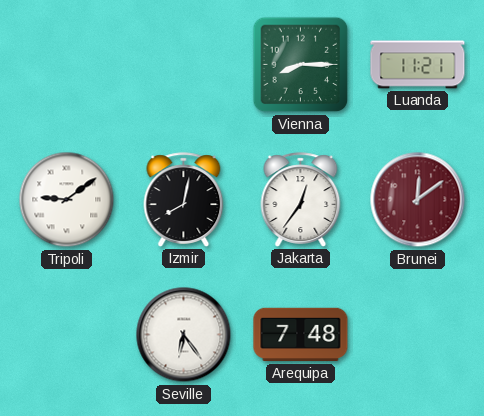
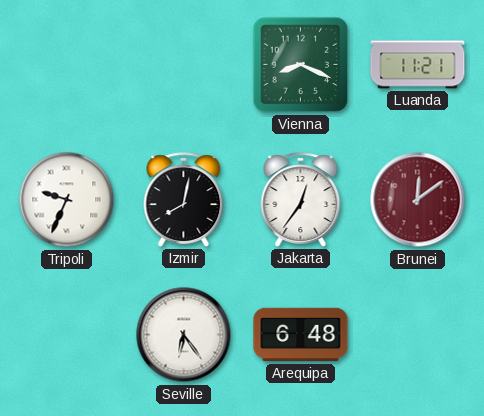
Vienna: 8:15 -> 8:19 (301, 65)
Tripoli: 9:09 -> 9:34 (67, 200)
Arequipa: 7:48 -> 6:48 (301, 335)
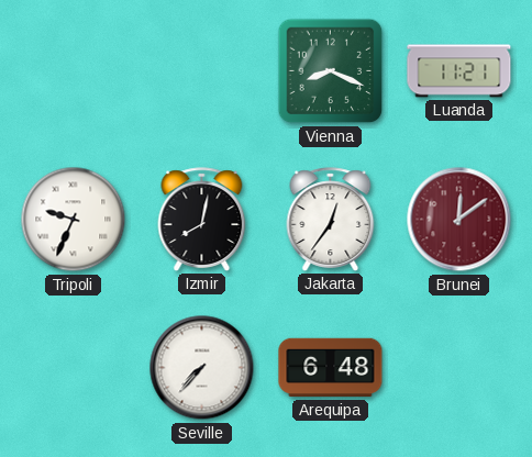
Seville: 6:24 -> 7:37 (202, 368)
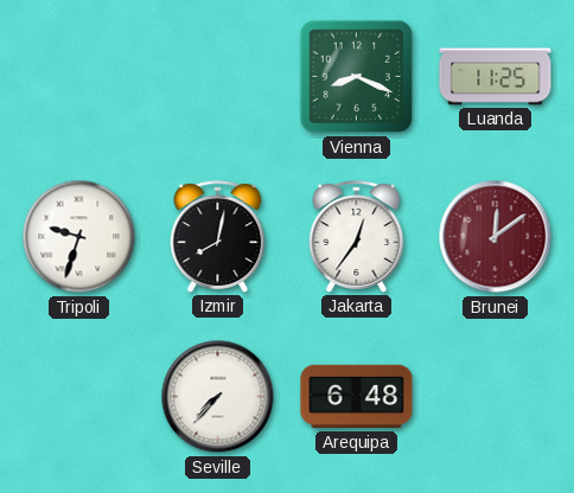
Luanda: 11:21 -> 11:25 (496, 77)
Tripoli: 9:34 -> 9:33 (79, 237)
